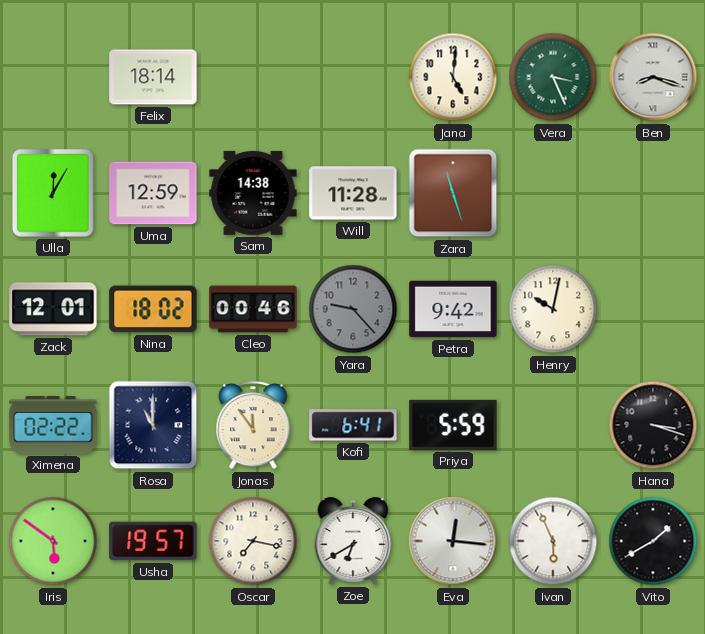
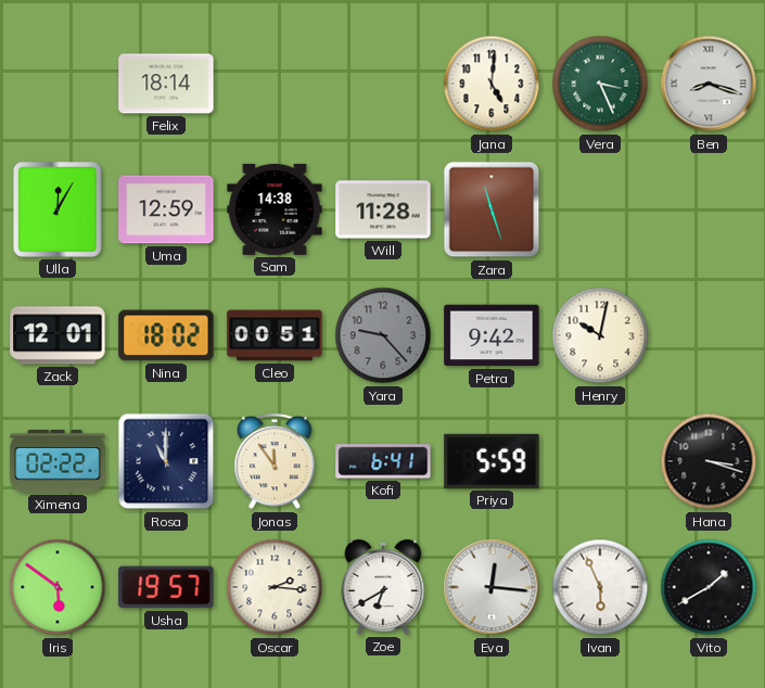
Cleo: 00:46 -> 00:51 (275, 335)
Oscar: 7:17 -> 2:16 (275, 587)
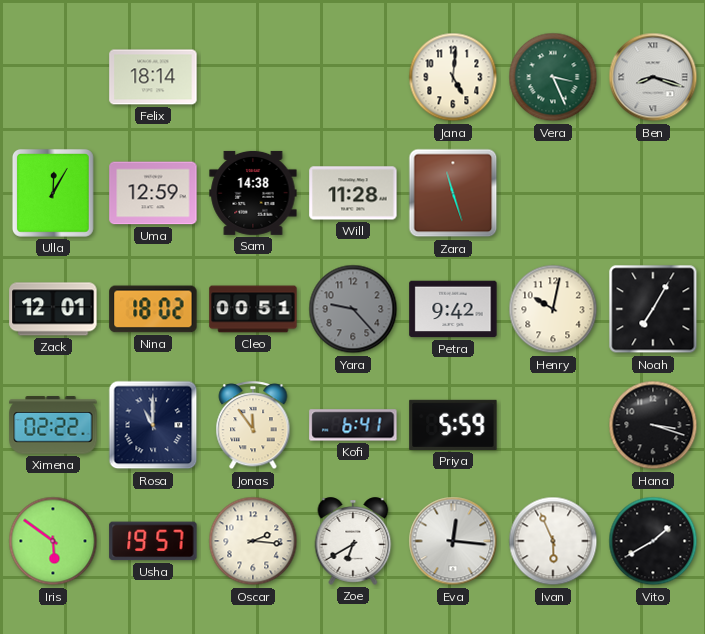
Noah: none -> 7:05 (653, 309)
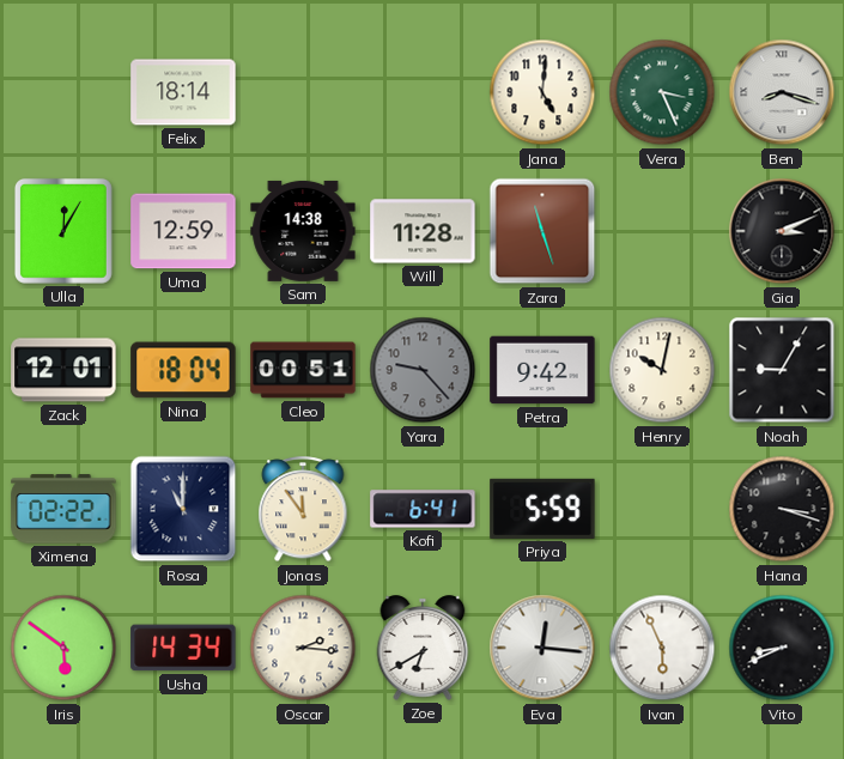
Gia: none -> 3:11 (782, 231)
Nina: 18:02 -> 18:04 (183, 370)
Noah: 7:05 -> 9:05 (782, 370)
Usha: 19:57 -> 14:34 (183, 648)
Vito: 1:40 -> 8:41 (782, 648)
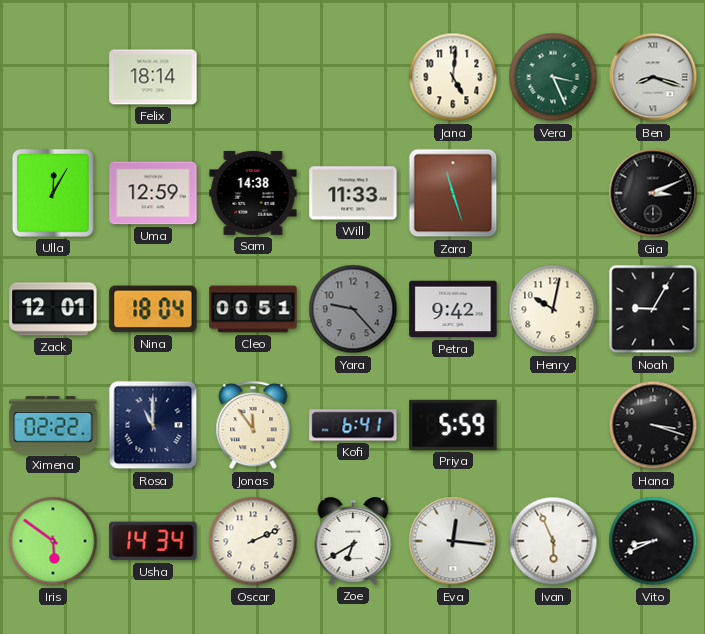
Will: 11:28 -> 11:33 (353, 193)
Oscar: 2:16 -> 2:11 (253, 541)
